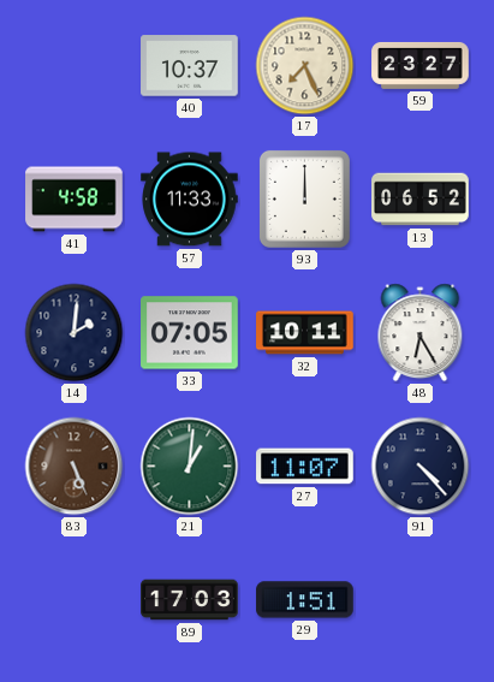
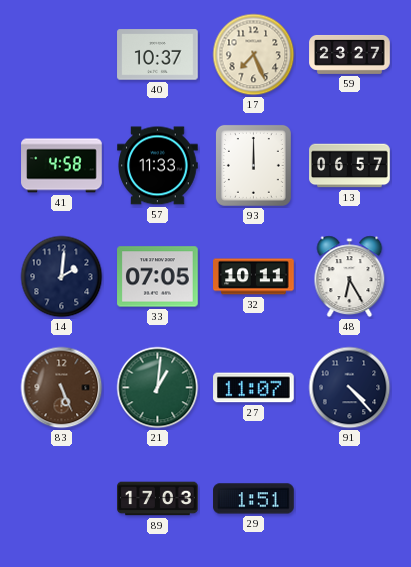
13: 06:52 -> 06:57 (350, 166)
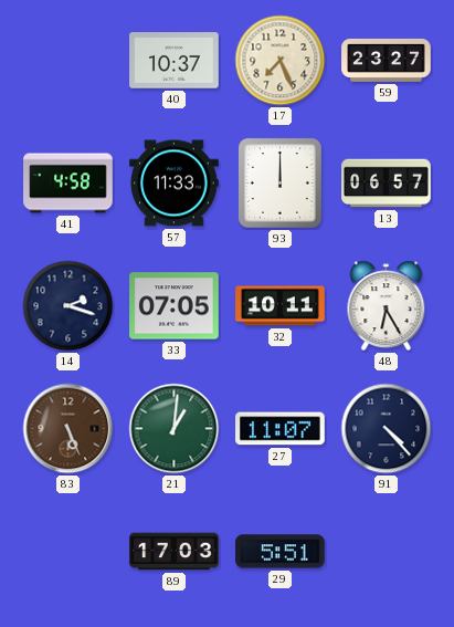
14: 2:01 -> 2:18 (68, 306)
29: 1:51 -> 5:51 (281, 552)
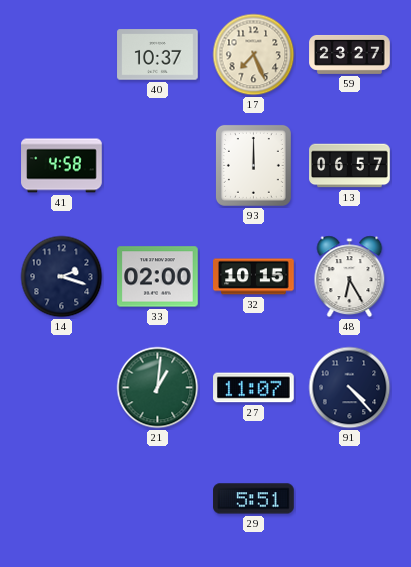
57: 11:33 -> none (175, 184)
33: 07:05 -> 02:00 (158, 277)
32: 10:11 -> 10:15 (254, 277)
83: 5:26 -> none (68, 429)
89: 17:03 -> none (175, 552)
